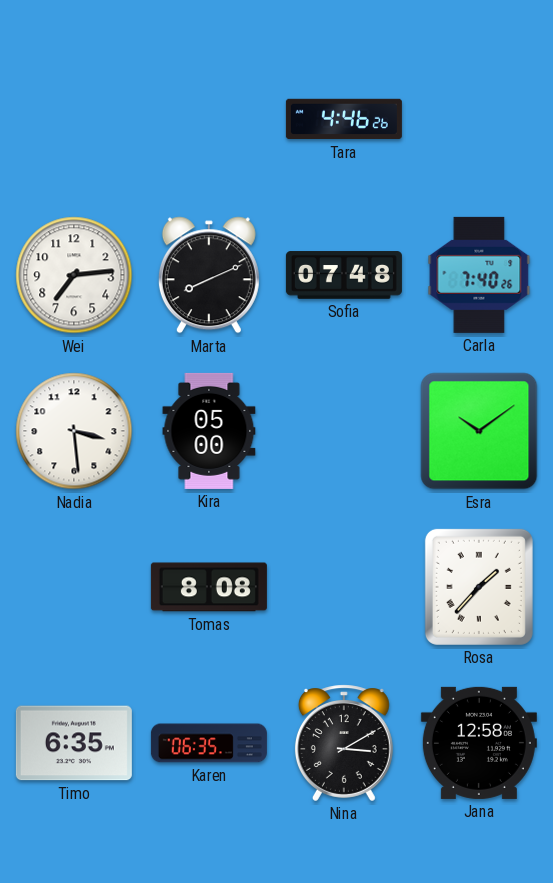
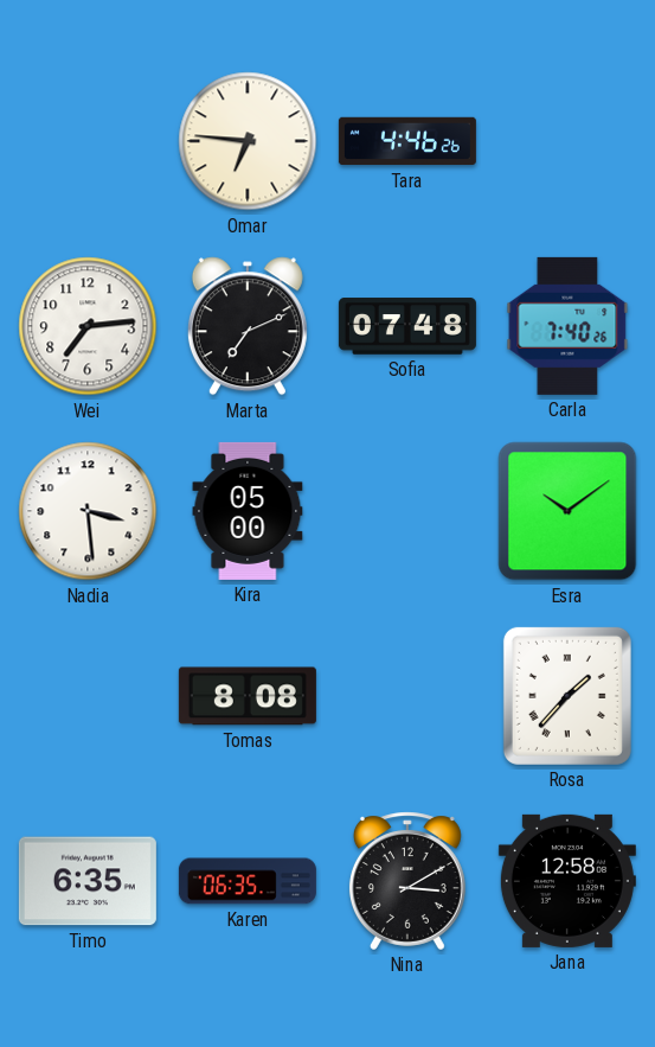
Omar: none -> 6:46 (248, 141)
Marta: 8:11 -> 7:11 (248, 326)
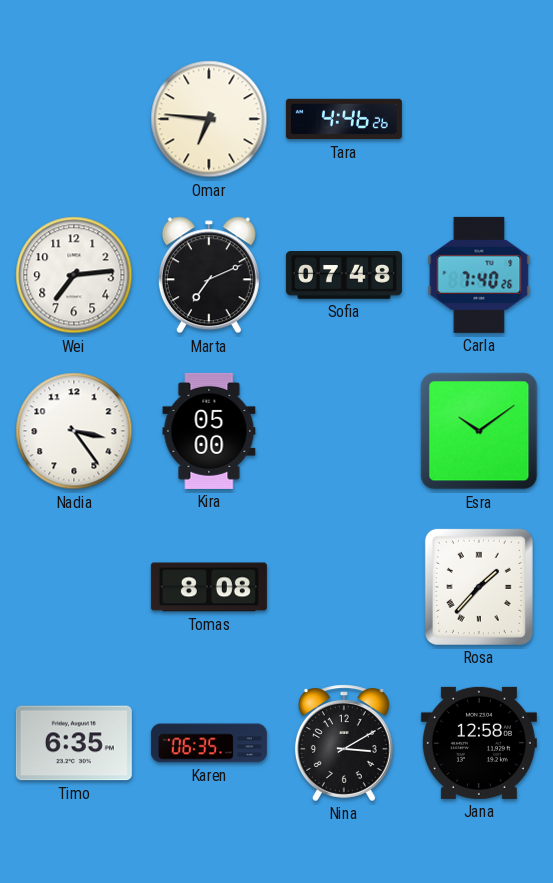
Nadia: 3:29 -> 3:24 (74, 431)
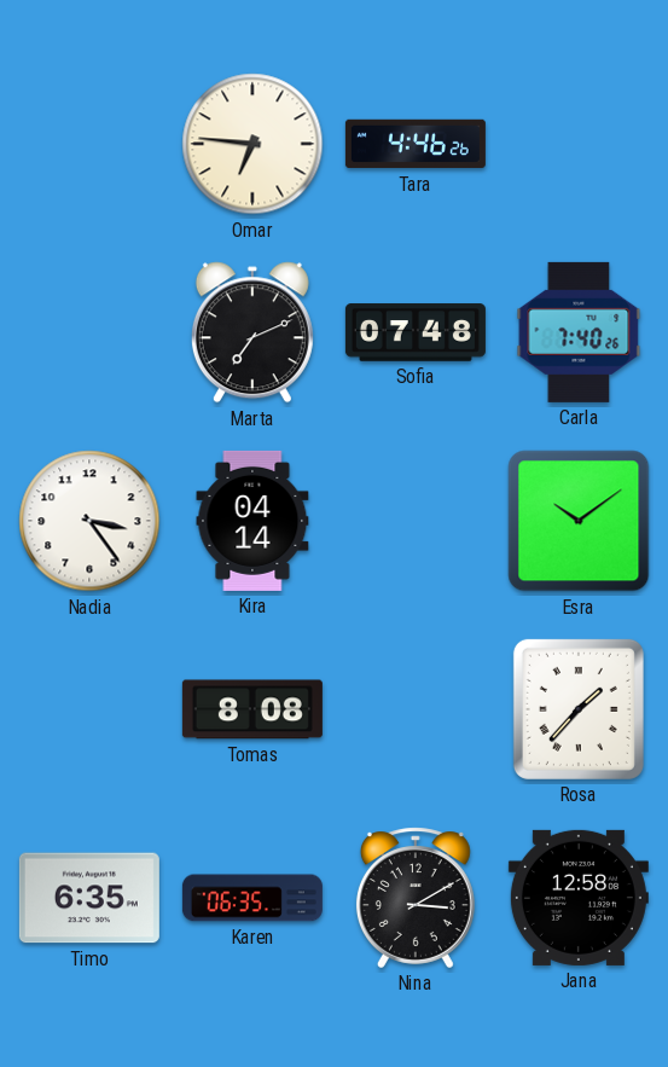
Wei: 7:14 -> none (74, 275)
Kira: 05:00 -> 04:14 (252, 521)
